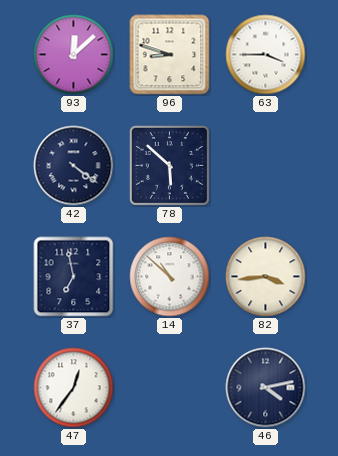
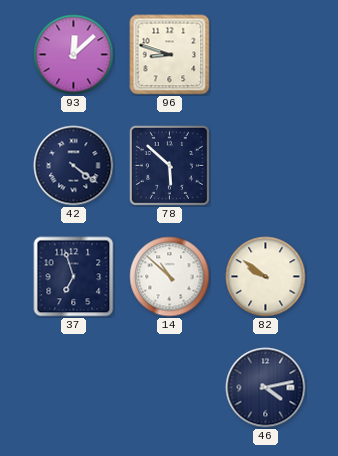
63: 3:45 -> none (266, 55)
37: 6:58 -> 6:57 (74, 277)
82: 3:44 -> 9:51 (266, 277)
47: 12:36 -> none (74, 388)
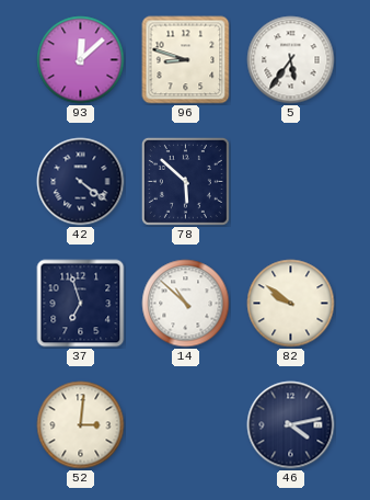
5: none -> 5:36 (291, 60)
52: none -> 3:01 (81, 425)
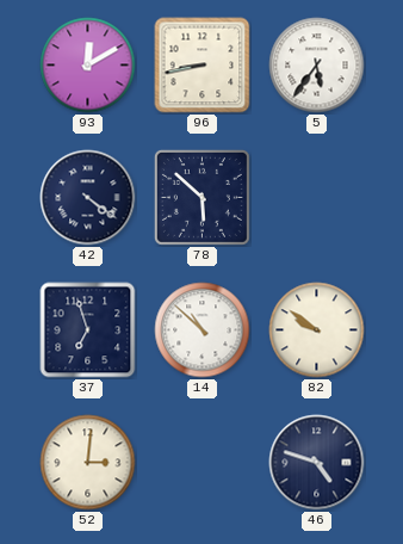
93: 12:08 -> 12:10 (88, 66)
96: 8:48 -> 8:43 (203, 66)
46: 4:13 -> 4:48 (317, 463)
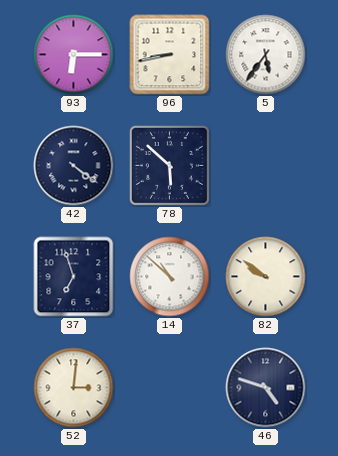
93: 12:10 -> 6:15 (74, 55)
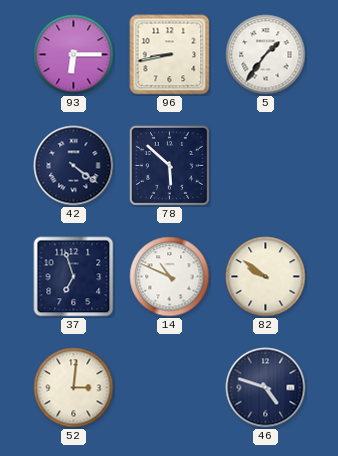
5: 5:36 -> 1:36 (266, 55)
14: 10:52 -> 10:49 (170, 277)
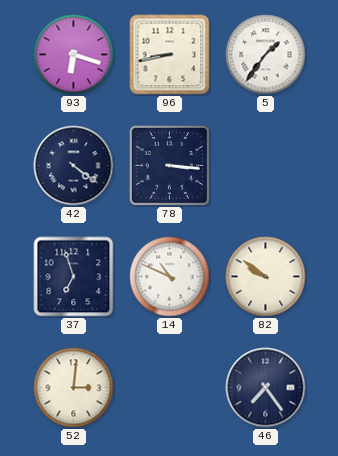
93: 6:15 -> 6:18 (74, 55)
78: 5:52 -> 3:16 (169, 165)
46: 4:48 -> 7:24 (266, 388)
